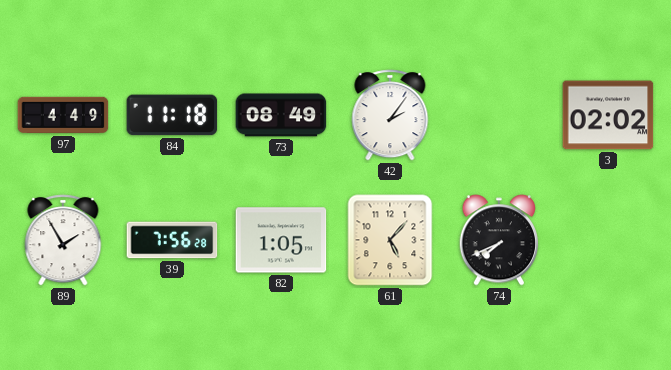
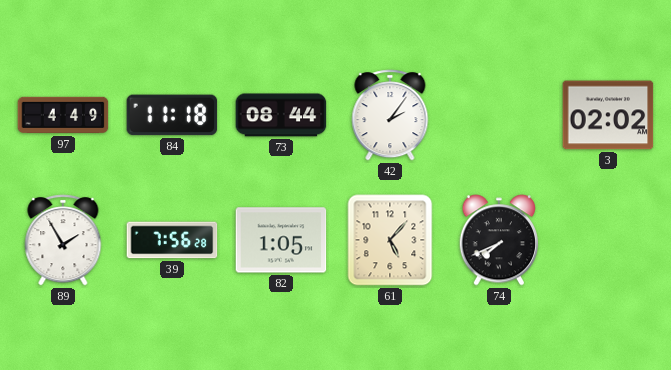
73: 08:49 -> 08:44 (281, 115)
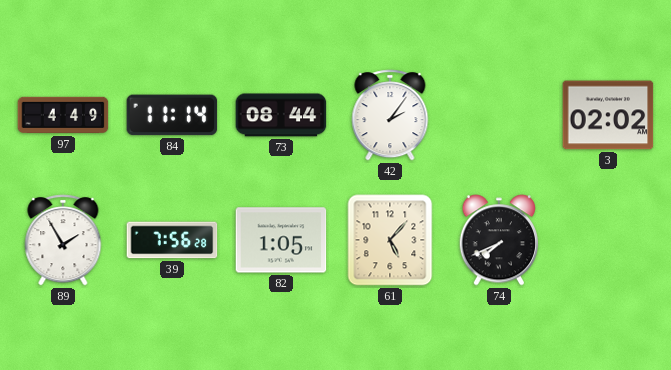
84: 11:18 -> 11:14 (172, 115)
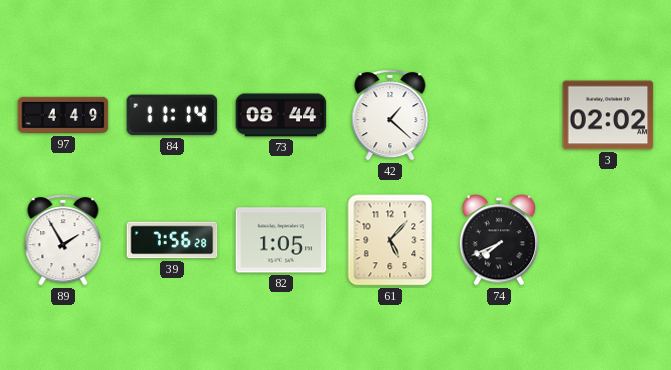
42: 2:06 -> 1:22 (390, 115)
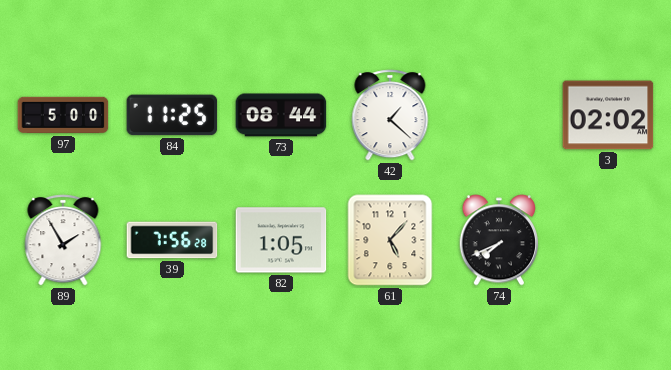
97: 4:49 -> 5:00 (63, 115)
84: 11:14 -> 11:25 (172, 115)
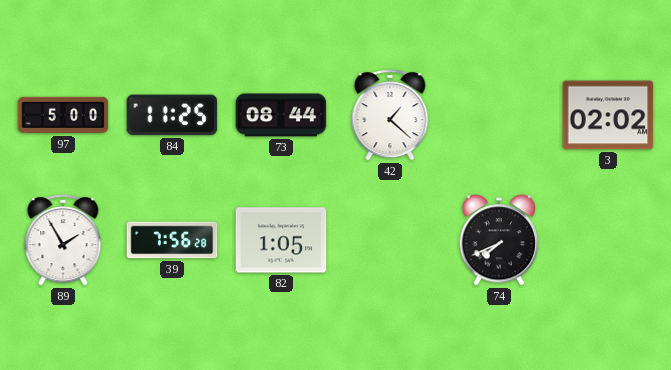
61: 5:07 -> none (390, 240)
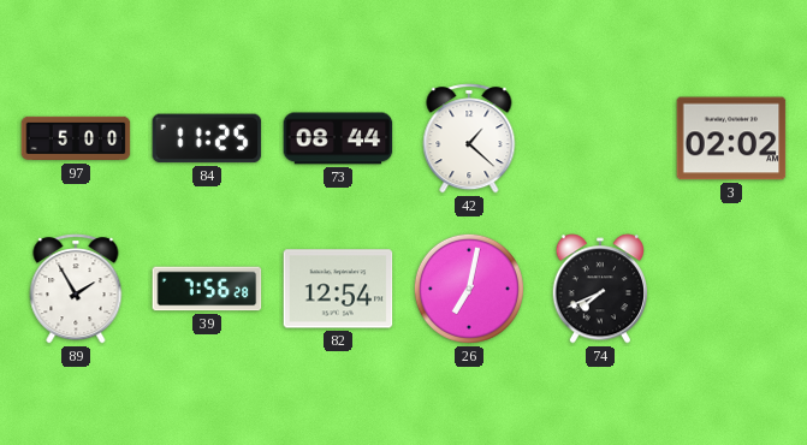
82: 1:05 -> 12:54 (338, 289)
26: none -> 7:02 (469, 289)
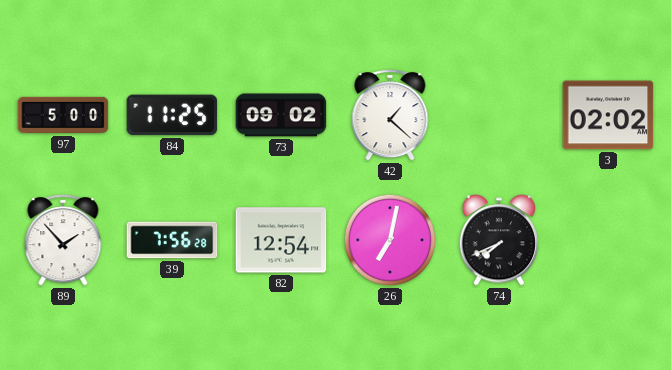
73: 08:44 -> 09:02 (281, 115)
89: 1:55 -> 1:53 (63, 240)
